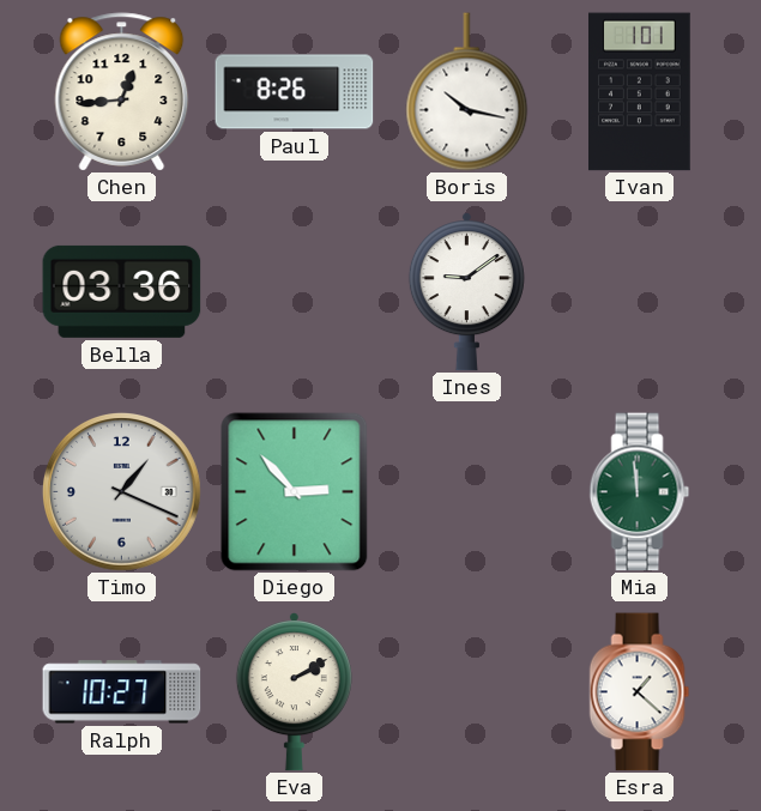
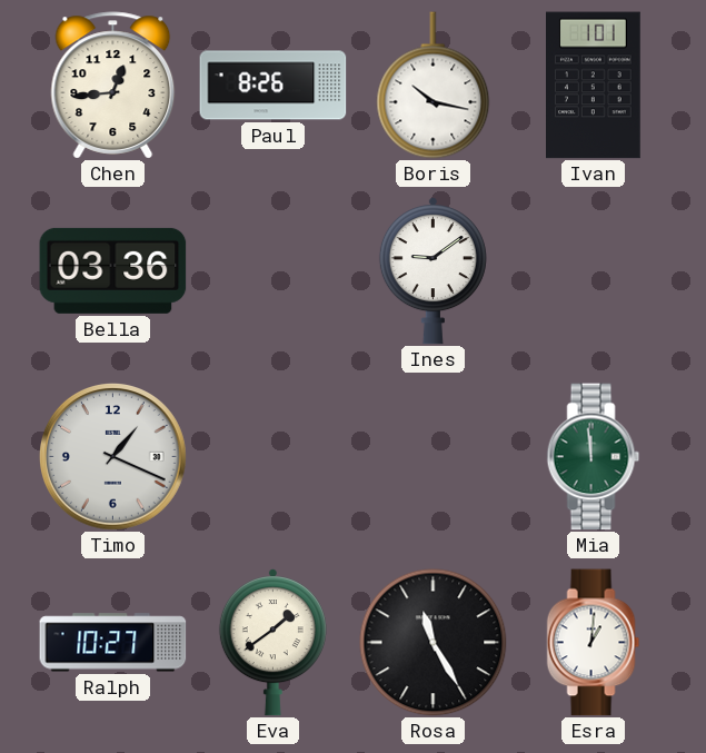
Diego: 2:53 -> none (295, 492)
Eva: 2:10 -> 1:39 (272, 643)
Rosa: none -> 11:25 (434, 643)
Esra: 1:22 -> 1:01 (594, 643)
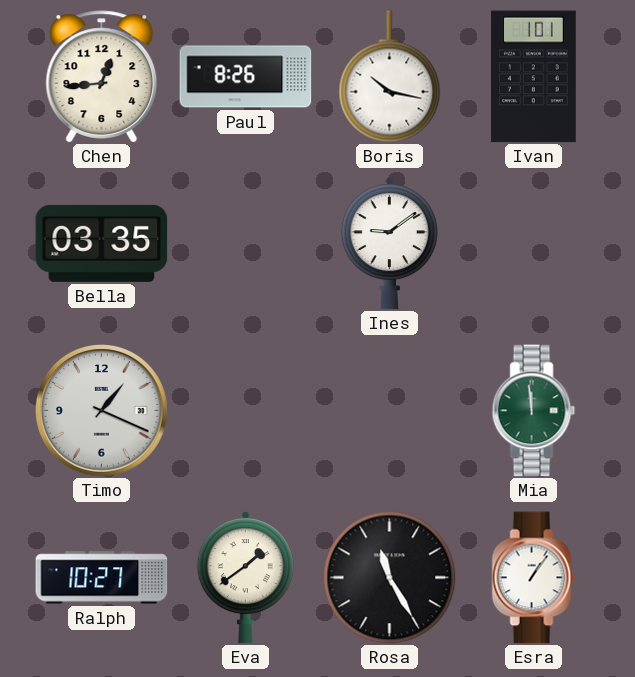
Bella: 03:36 -> 03:35 (102, 243)
Esra: 1:01 -> 1:06 (534, 578)
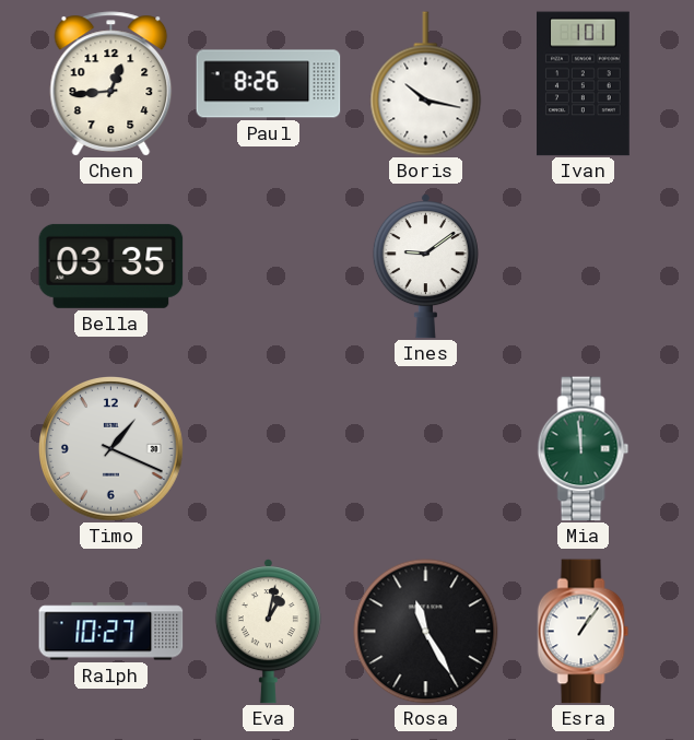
Eva: 1:39 -> 1:02 (268, 632)
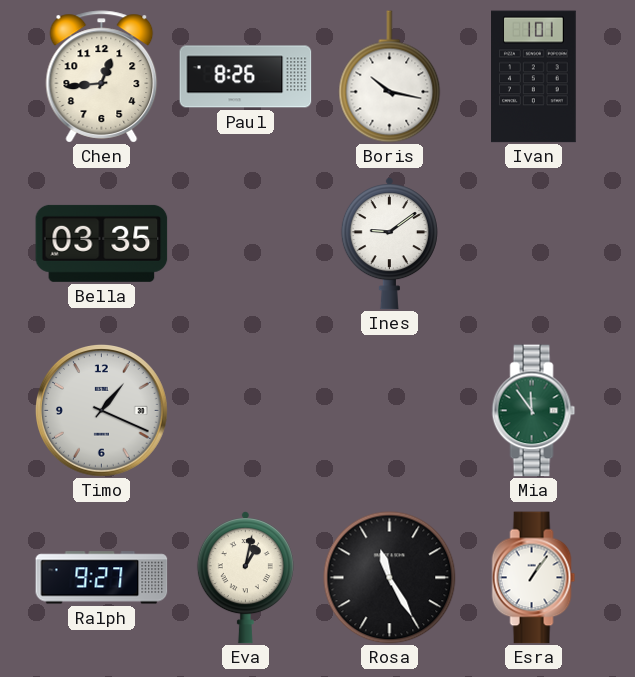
Mia: 11:59 -> 11:54 (534, 411)
Ralph: 10:27 -> 9:27 (102, 578)
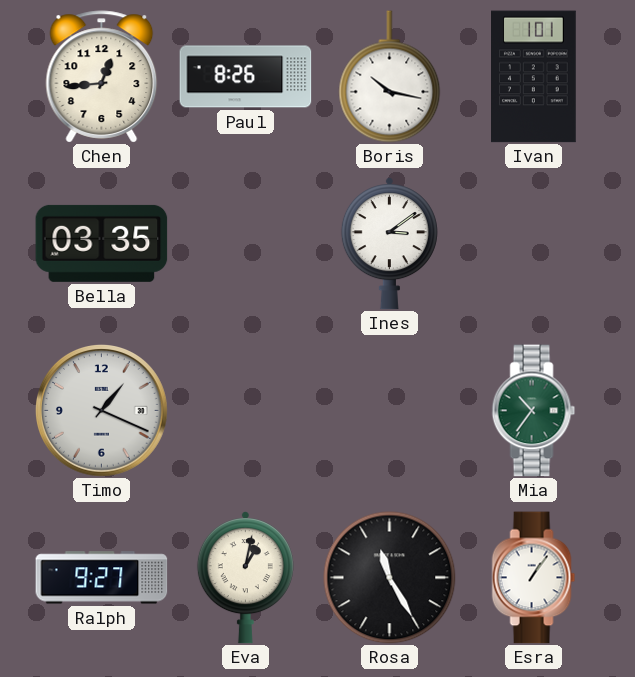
Ines: 9:09 -> 3:09 (389, 244)
Mia: 11:54 -> 10:36 (534, 411)
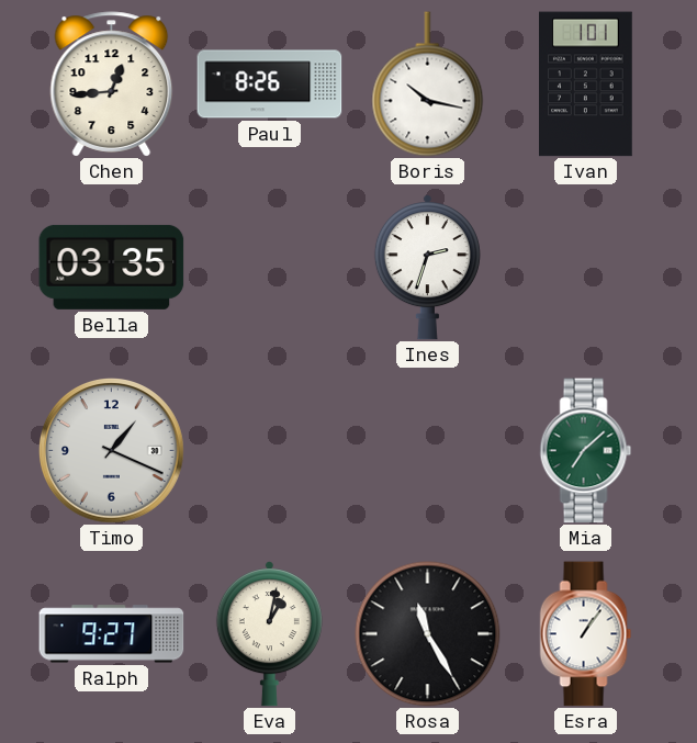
Ines: 3:09 -> 2:33 (427, 268)
Mia: 10:36 -> 7:08 (586, 451)
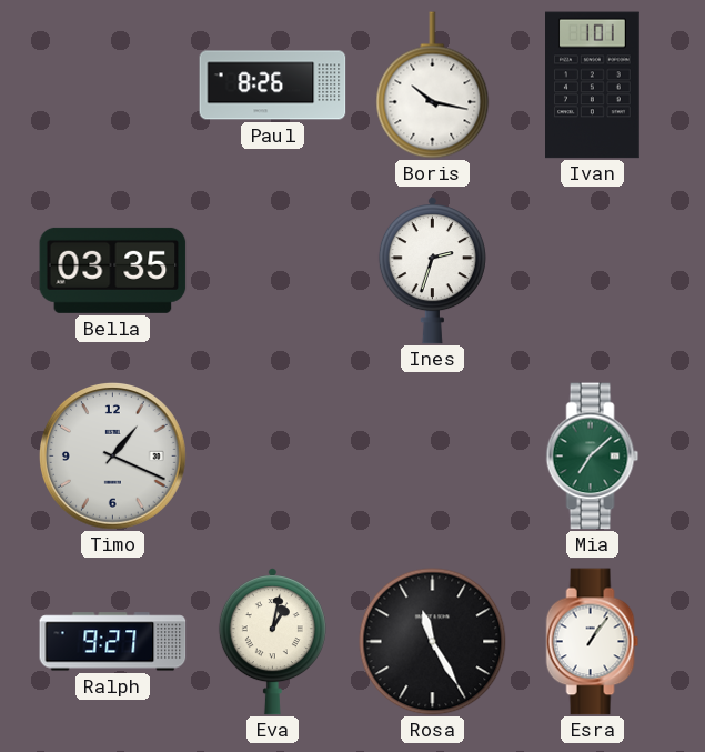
Chen: 12:44 -> none (112, 85)
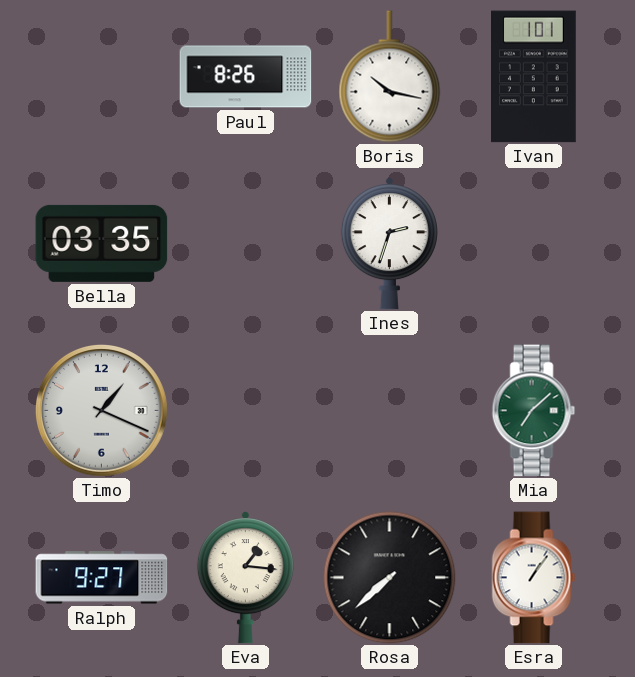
Eva: 1:02 -> 1:16 (245, 578)
Rosa: 11:25 -> 7:38 (390, 578)
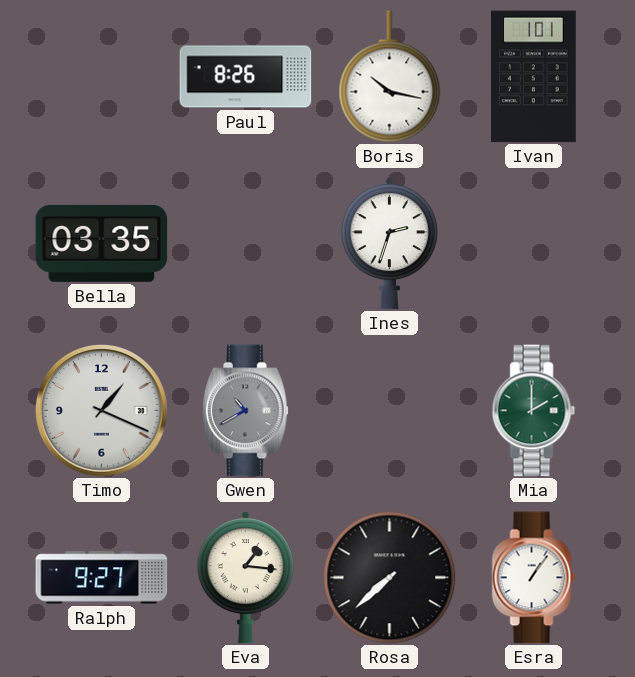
Gwen: none -> 10:40 (246, 411)
Mia: 7:08 -> 2:00 (534, 411)
